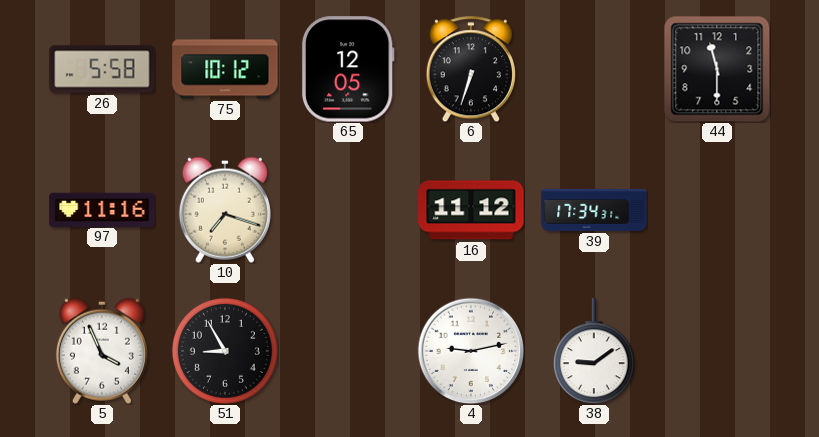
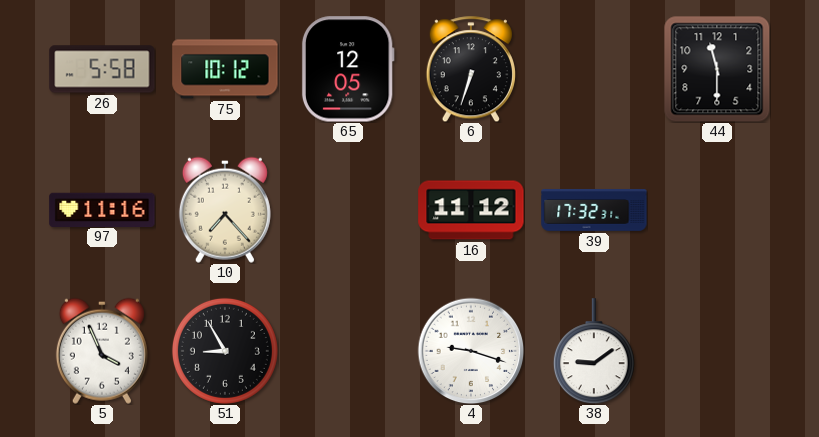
10: 7:18 -> 7:23 (225, 210)
39: 17:34 -> 17:32 (594, 211)
4: 9:13 -> 9:18 (471, 351)
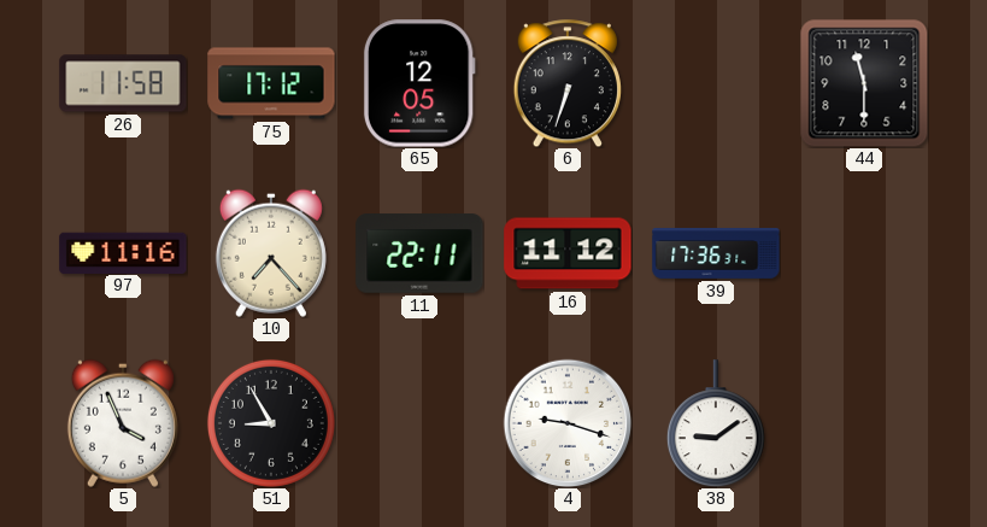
26: 5:58 -> 11:58 (123, 83)
75: 10:12 -> 17:12 (271, 83)
11: none -> 22:11 (419, 253)
39: 17:32 -> 17:36 (716, 254)
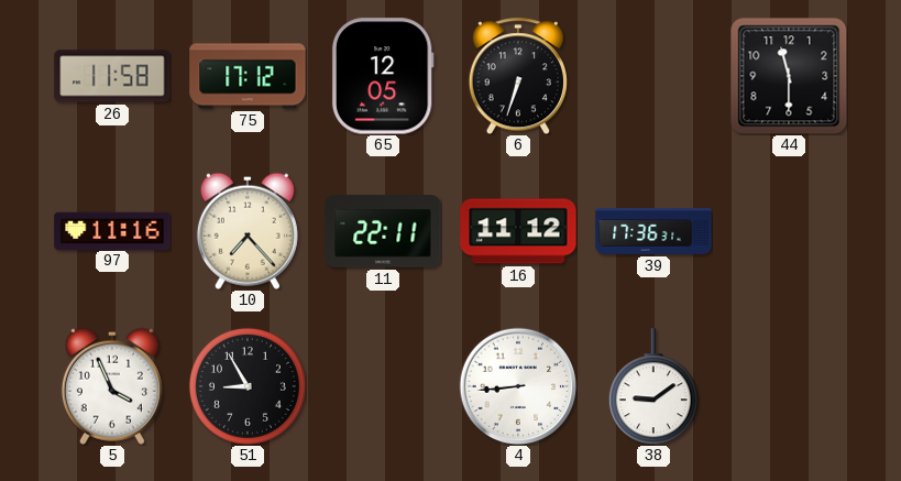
4: 9:18 -> 8:44 (518, 386)
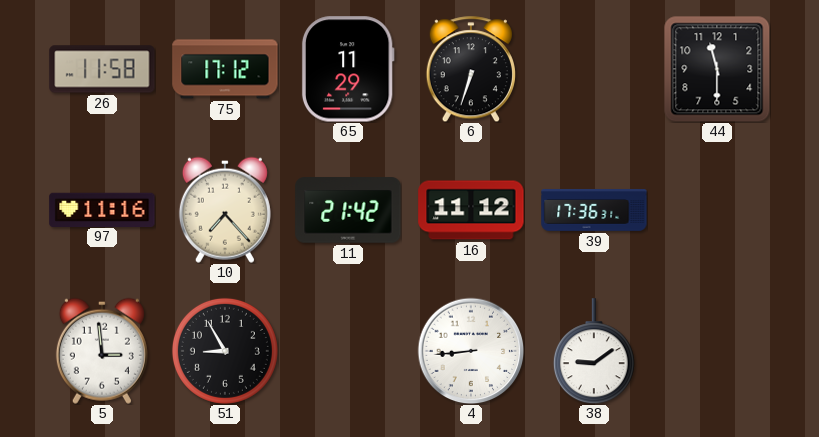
65: 12:05 -> 11:29 (348, 69)
11: 22:11 -> 21:42 (348, 210)
5: 3:56 -> 2:59 (102, 351)
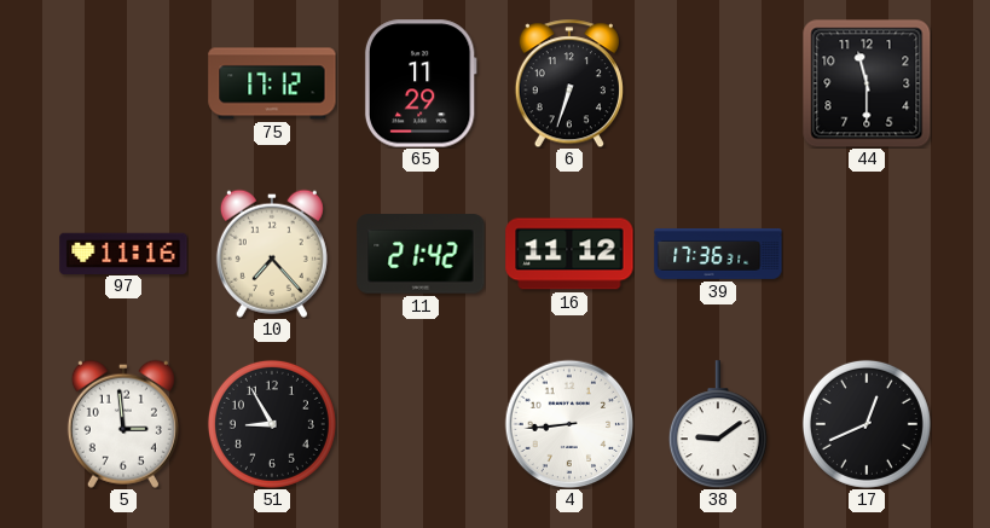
26: 11:58 -> none (102, 69)
17: none -> 12:41 (867, 424)
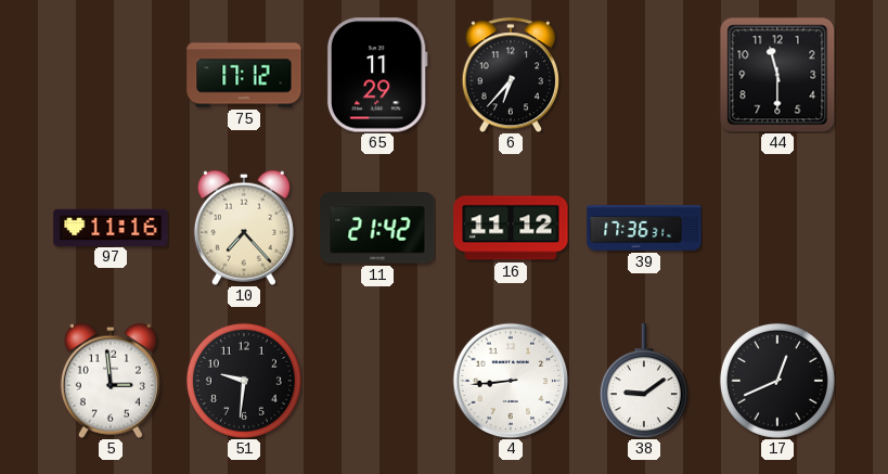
6: 6:33 -> 6:37 (511, 75)
51: 8:55 -> 9:31 (244, 381)
